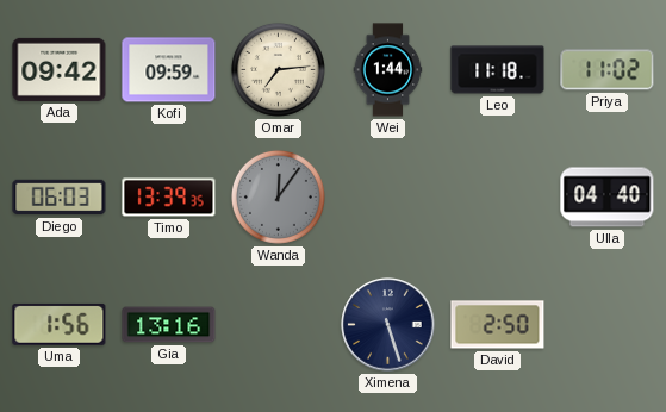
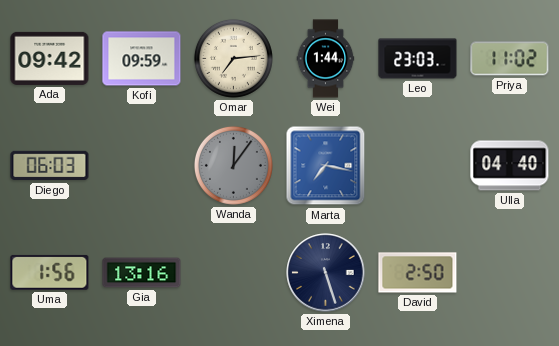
Leo: 11:18 -> 23:03 (418, 59)
Timo: 13:39 -> none (169, 198)
Marta: none -> 7:17 (326, 166)
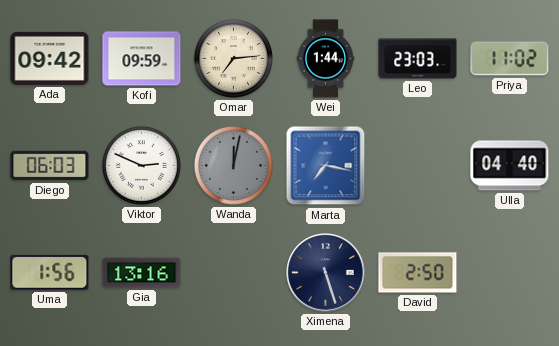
Viktor: none -> 2:49 (141, 165)
Wanda: 12:06 -> 12:02 (233, 165)
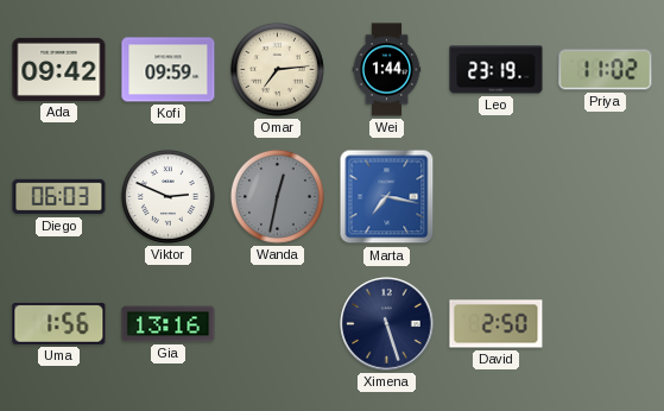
Leo: 23:03 -> 23:19 (497, 70)
Wanda: 12:02 -> 12:32 (277, 196)
Ulla: 04:40 -> none (510, 166)
